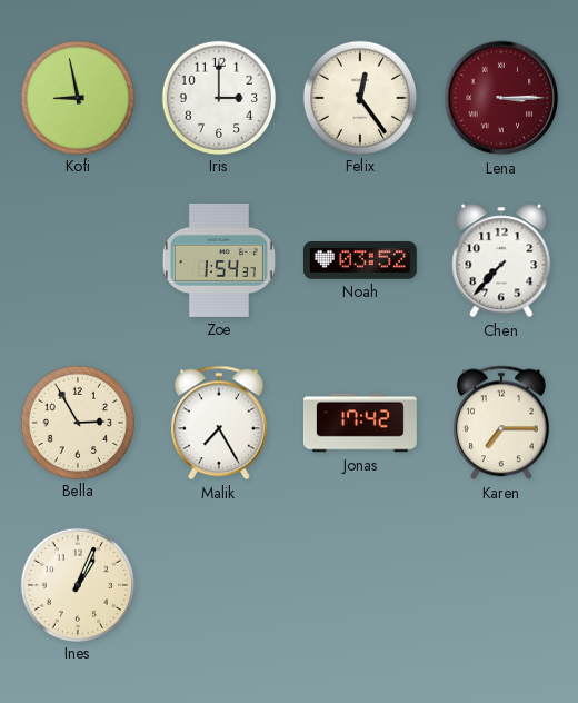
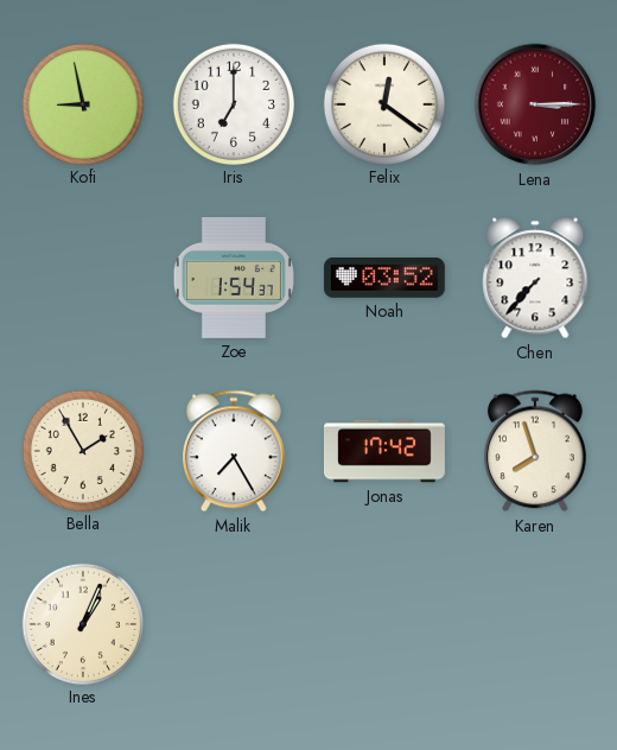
Iris: 3:00 -> 7:00 (233, 103)
Felix: 12:24 -> 12:21 (383, 103)
Bella: 2:55 -> 1:55 (82, 450)
Karen: 7:15 -> 7:57 (535, 451)
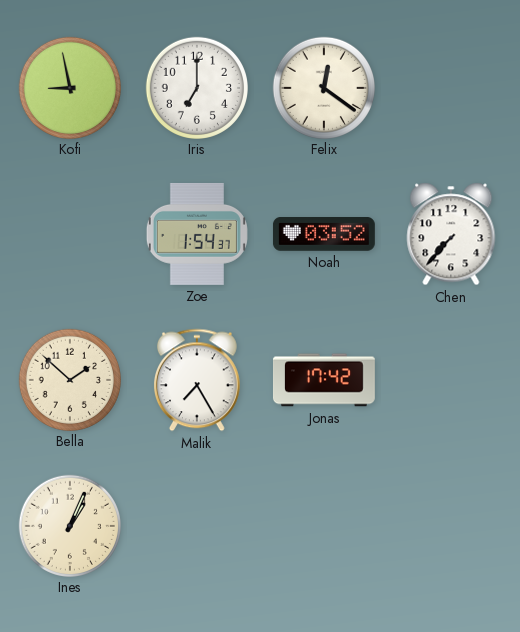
Lena: 3:15 -> none (535, 104)
Bella: 1:55 -> 1:52 (69, 379)
Karen: 7:57 -> none (535, 451)
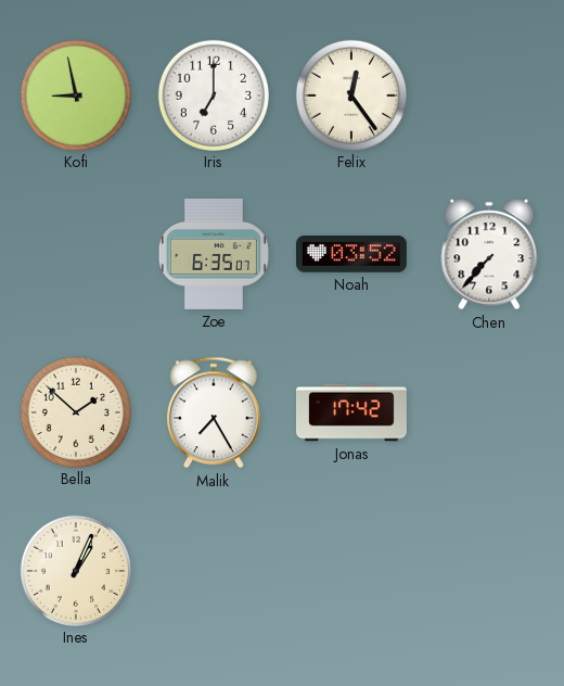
Felix: 12:21 -> 12:24 (350, 94)
Zoe: 1:54 -> 6:35 (214, 254)
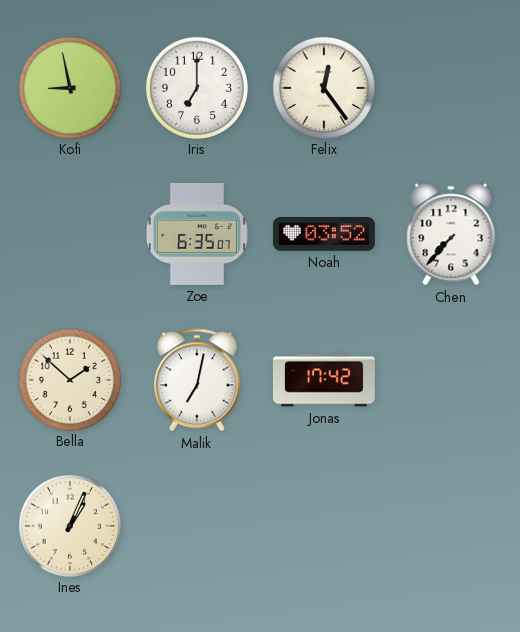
Malik: 7:25 -> 7:02 (197, 380)
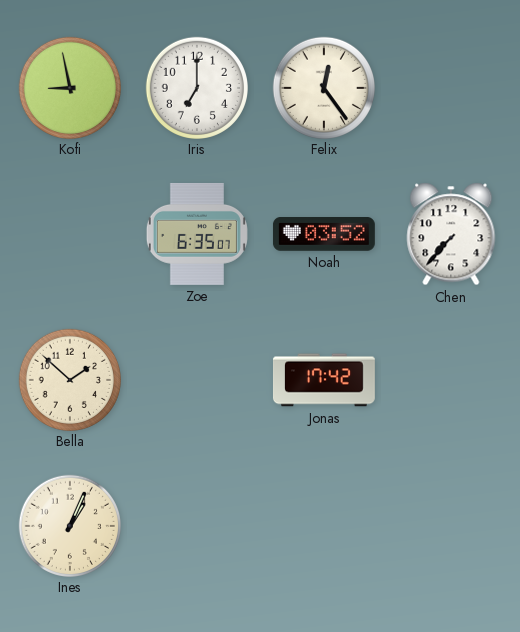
Malik: 7:02 -> none (197, 380)
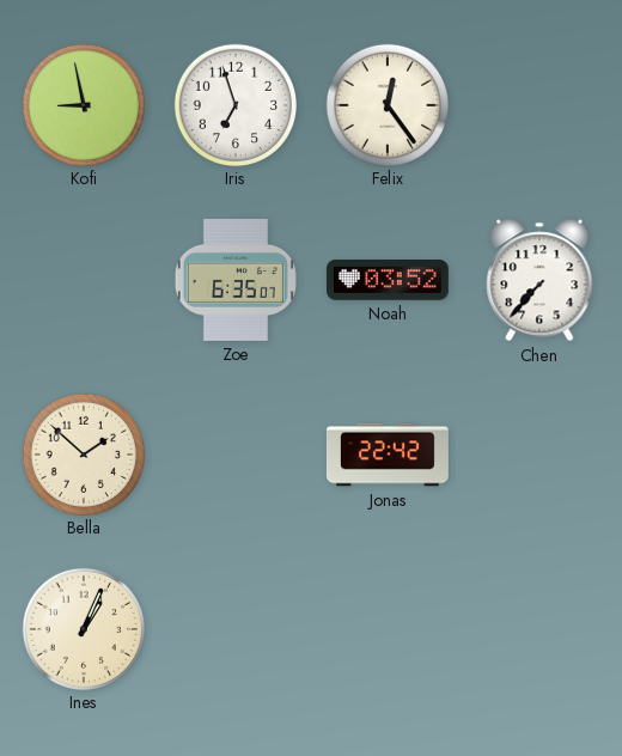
Iris: 7:00 -> 6:57 (234, 104)
Jonas: 17:42 -> 22:42 (388, 455)
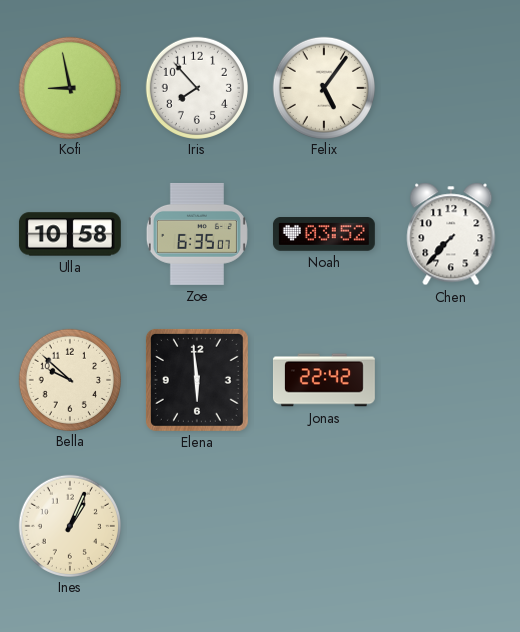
Iris: 6:57 -> 7:53 (196, 87)
Felix: 12:24 -> 5:06 (323, 87)
Ulla: none -> 10:58 (70, 234)
Bella: 1:52 -> 9:52 (69, 379)
Elena: none -> 5:59 (197, 380)
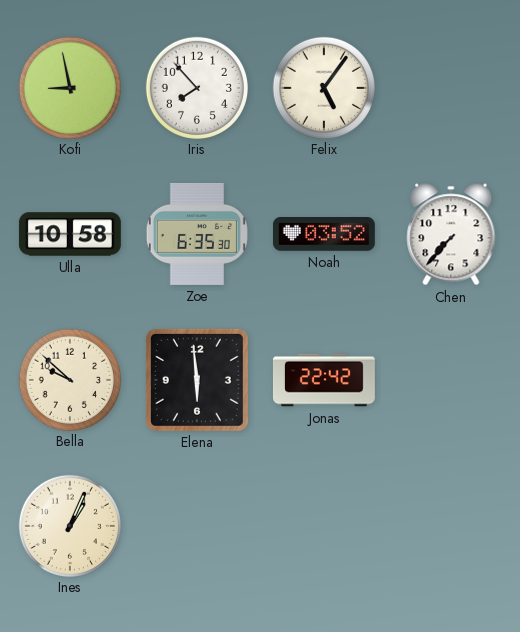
Zoe: 6:35:07 -> 6:35:30 (197, 234)
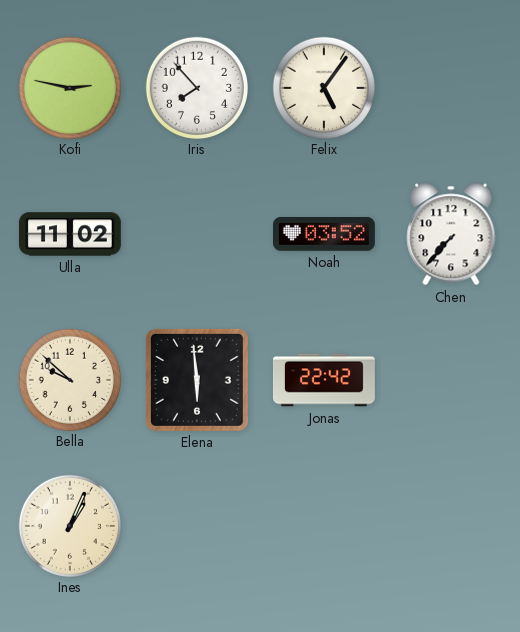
Kofi: 8:58 -> 2:47 (69, 87)
Ulla: 10:58 -> 11:02 (70, 234)
Zoe: 6:35 -> none (197, 234)
